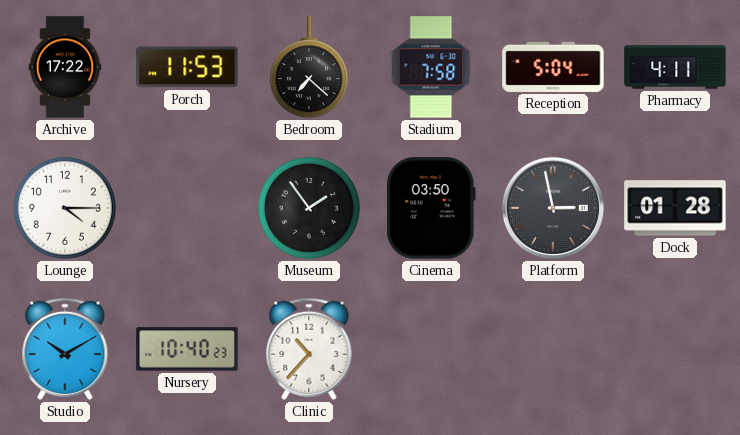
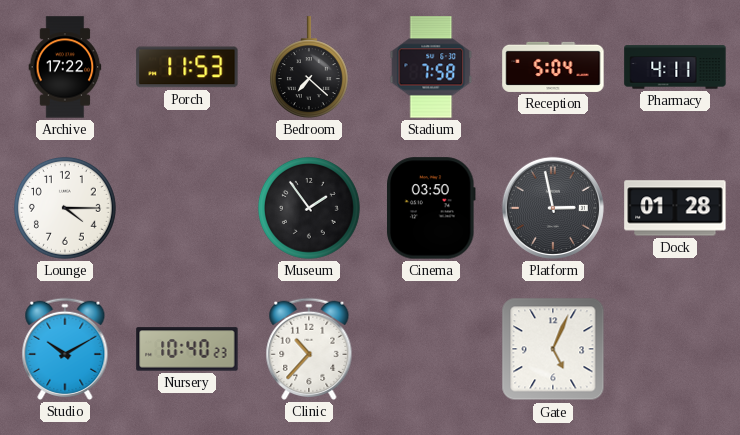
Gate: none -> 5:04 (553, 349)
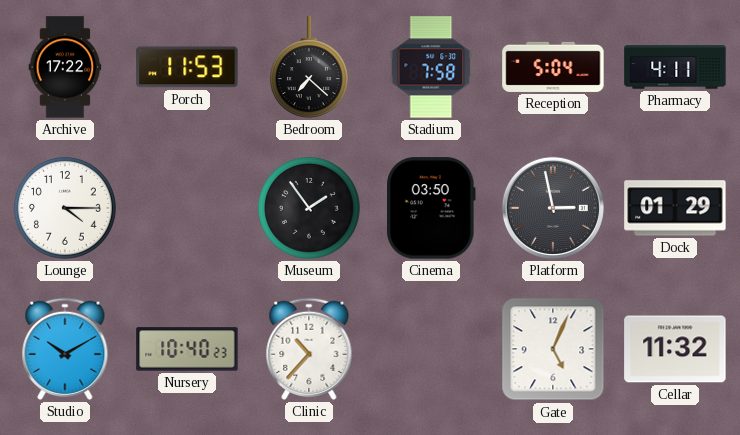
Dock: 01:28 -> 01:29 (675, 208)
Cellar: none -> 11:32 (675, 349)
